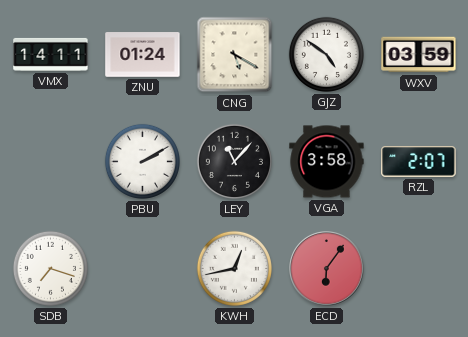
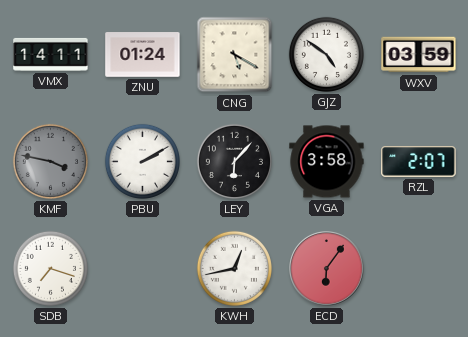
KMF: none -> 3:47 (50, 161)
LEY: 11:07 -> 6:07 (234, 161)
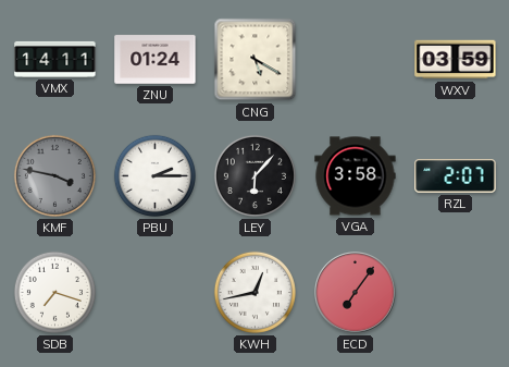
GJZ: 4:51 -> none (326, 54)
PBU: 2:10 -> 2:15 (154, 175)
ECD: 6:06 -> 7:06 (356, 293)
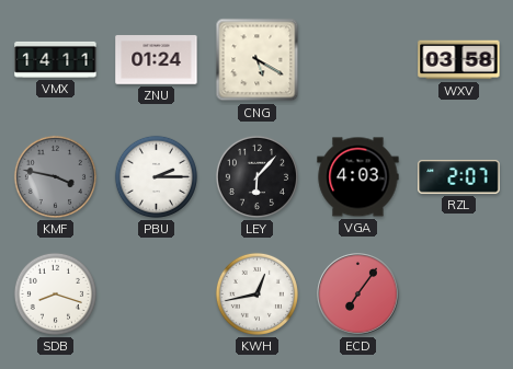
WXV: 03:59 -> 03:58 (459, 60)
VGA: 3:58 -> 4:03 (358, 177)
SDB: 7:18 -> 8:18 (55, 293)
